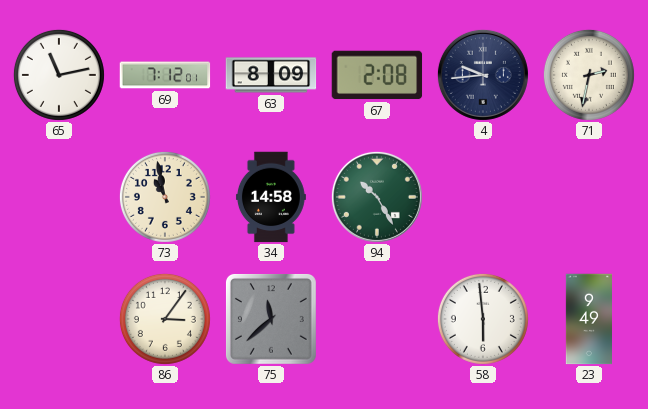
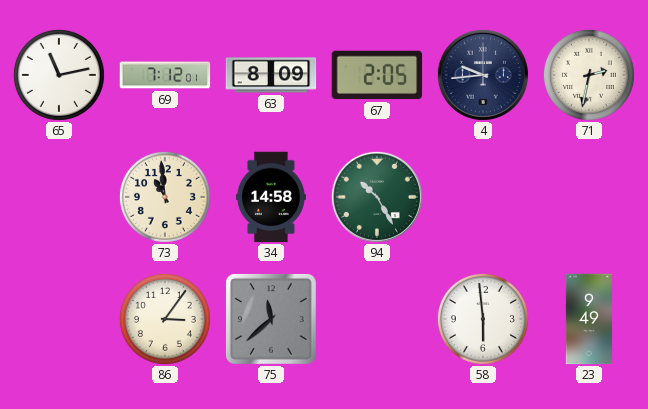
67: 2:08 -> 2:05 (377, 75)
73: 10:58 -> 10:59 (165, 197)
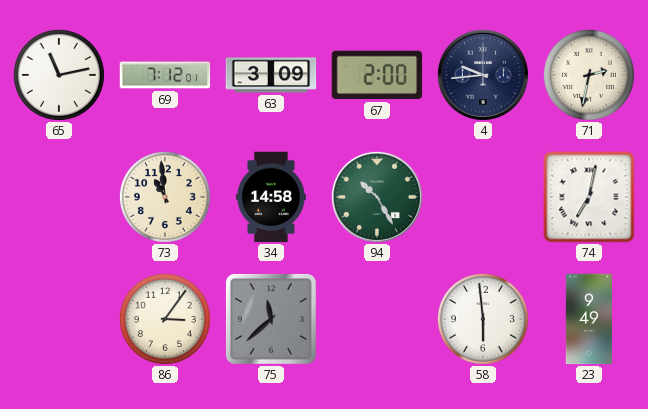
63: 8:09 -> 3:09 (271, 75)
67: 2:05 -> 2:00 (377, 75)
74: none -> 7:02 (589, 197)
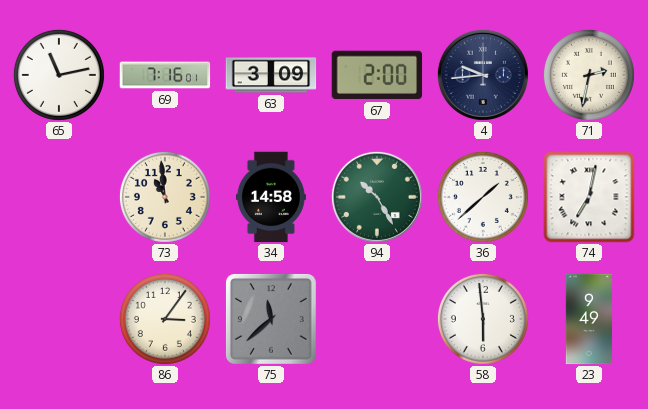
69: 7:12 -> 7:16 (165, 75)
36: none -> 1:38 (483, 197)
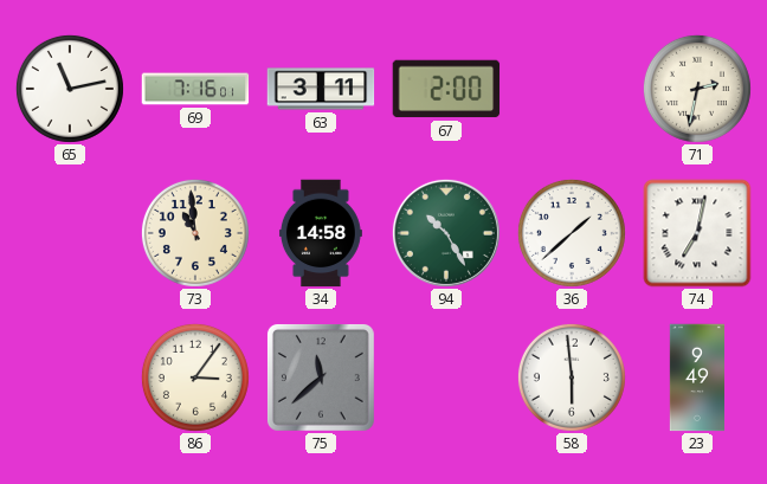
63: 3:09 -> 3:11 (321, 89)
4: 9:44 -> none (483, 75)
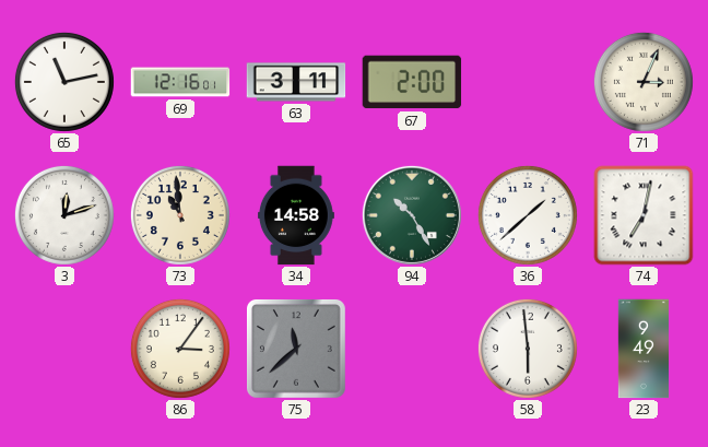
69: 7:16 -> 12:16 (180, 82)
71: 2:32 -> 3:04 (644, 82)
3: none -> 12:12 (64, 215)
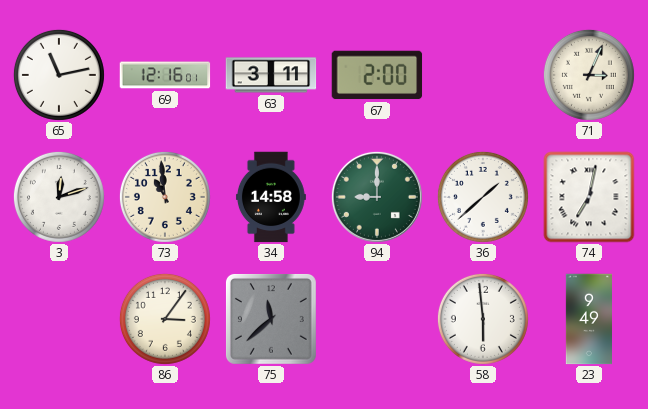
94: 10:25 -> 9:00 (377, 197)
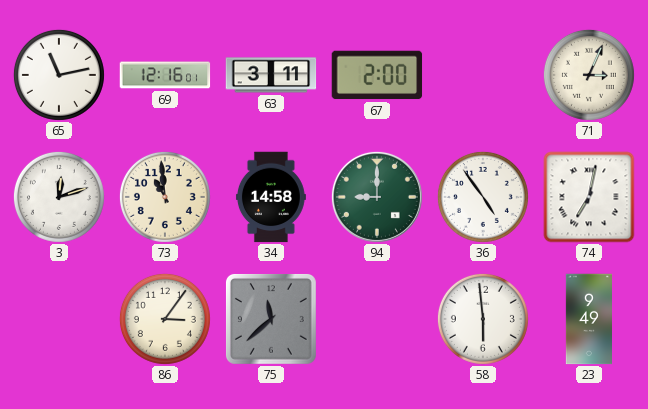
36: 1:38 -> 4:54 (483, 197)
